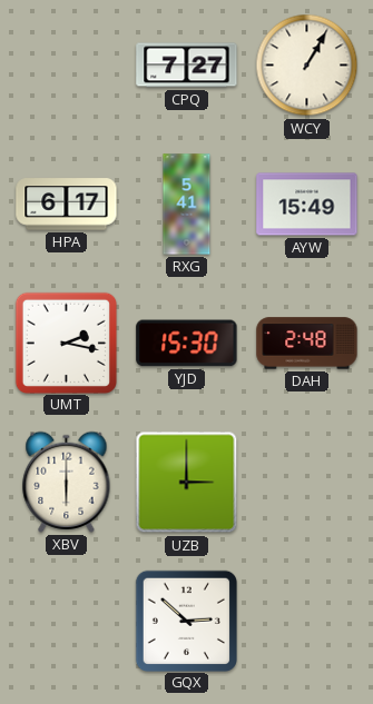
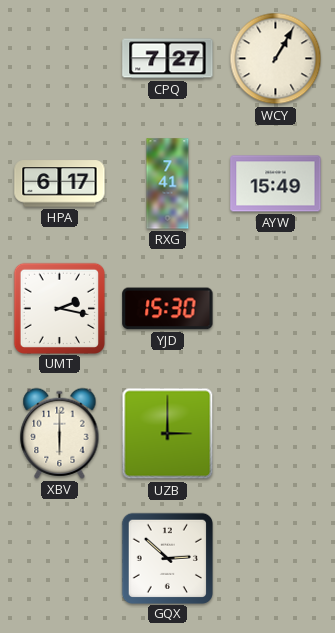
RXG: 5:41 -> 7:41 (168, 184)
DAH: 2:48 -> none (307, 344)
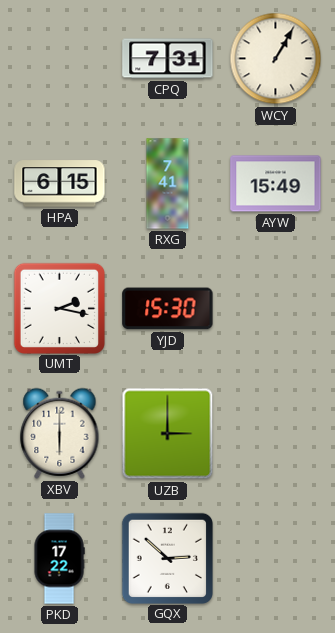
CPQ: 7:27 -> 7:31 (168, 59)
HPA: 6:17 -> 6:15 (60, 184)
PKD: none -> 17:22 (59, 559)
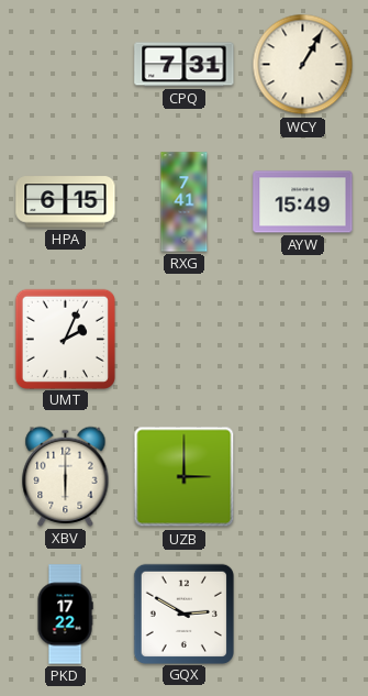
UMT: 2:17 -> 2:04 (65, 339)
YJD: 15:30 -> none (168, 309)
GQX: 2:52 -> 2:50 (183, 614)
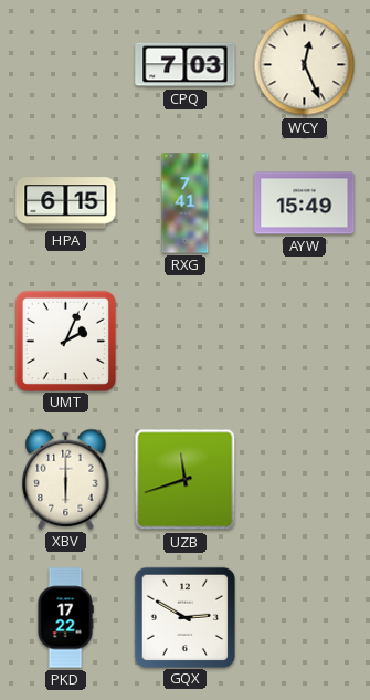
CPQ: 7:31 -> 7:03 (186, 65)
WCY: 1:05 -> 12:26 (305, 65)
UZB: 3:00 -> 11:42 (186, 480)
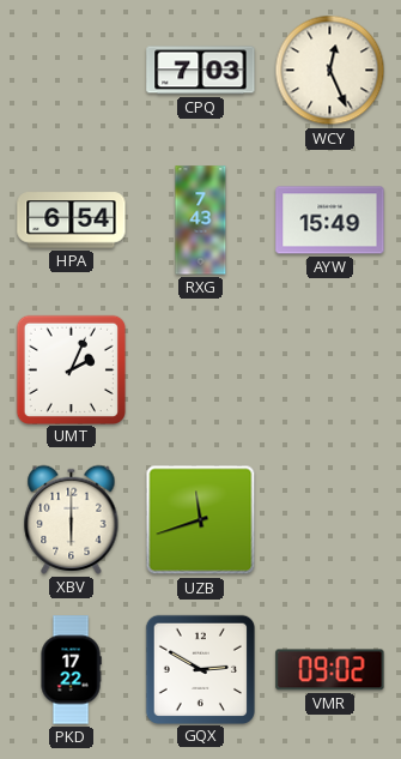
HPA: 6:15 -> 6:54 (72, 221)
RXG: 7:41 -> 7:43 (201, 221)
VMR: none -> 09:02 (330, 670)
